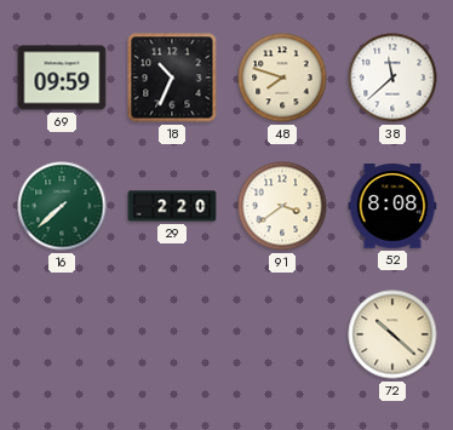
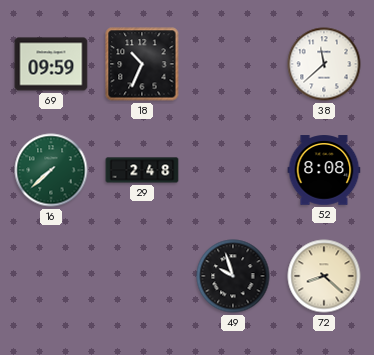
48: 7:48 -> none (282, 78)
29: 2:20 -> 2:48 (142, 170)
91: 3:39 -> none (282, 206)
49: none -> 9:57 (233, 276)
72: 10:22 -> 8:22 (324, 276)
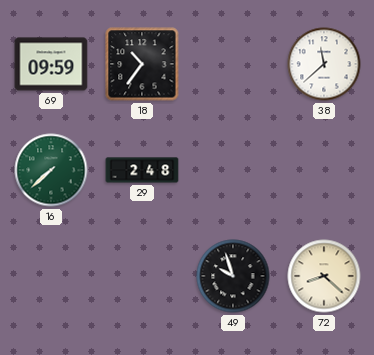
18: 10:34 -> 10:36 (142, 64)
52: 8:08 -> none (324, 170)
